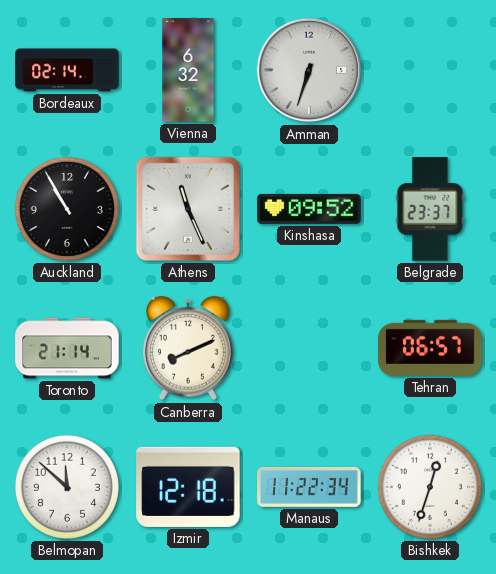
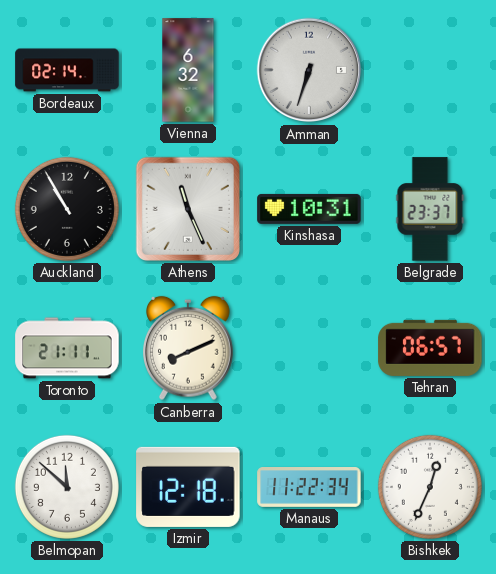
Kinshasa: 09:52 -> 10:31 (309, 209)
Toronto: 21:14 -> 21:11 (67, 348)
Bishkek: 12:33 -> 12:34 (430, 487)
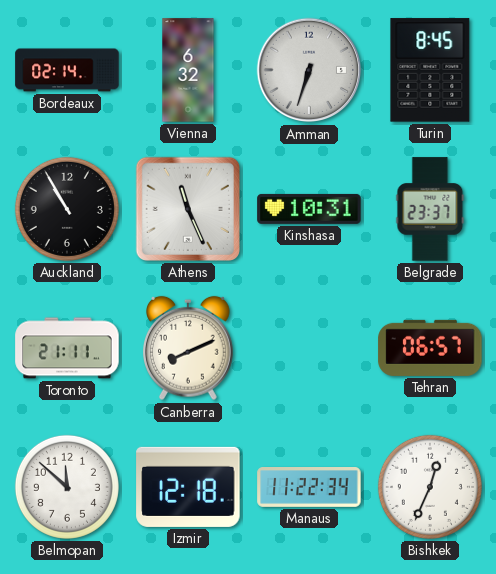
Turin: none -> 8:45 (430, 70)
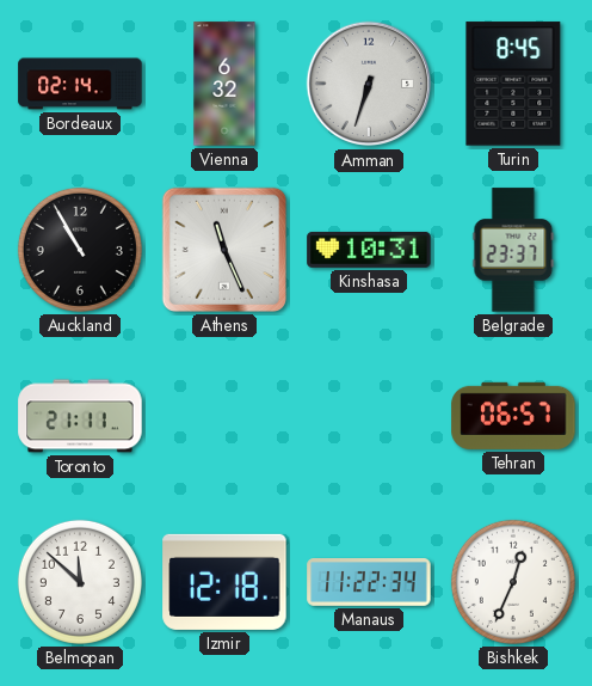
Canberra: 8:11 -> none (189, 348)
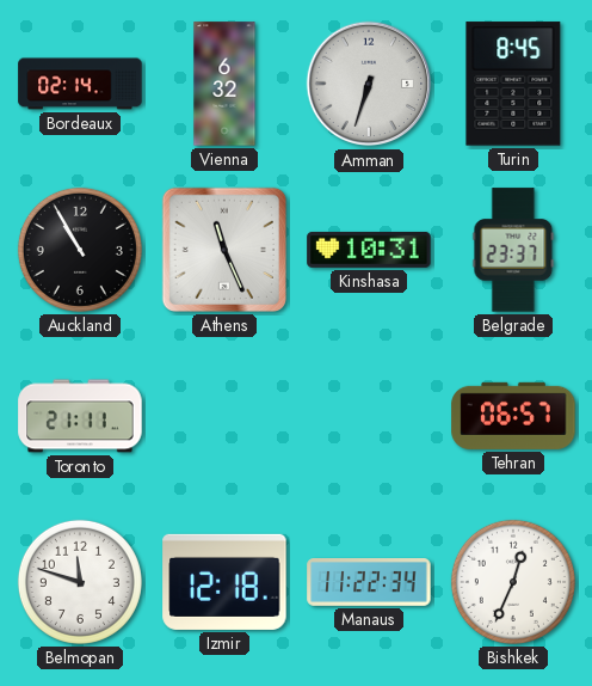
Belmopan: 11:52 -> 11:48 (80, 582)
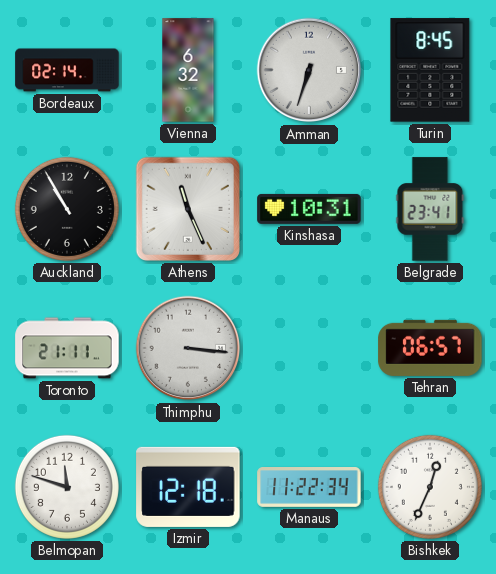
Belgrade: 23:37 -> 23:41 (430, 209)
Thimphu: none -> 3:16 (188, 348)
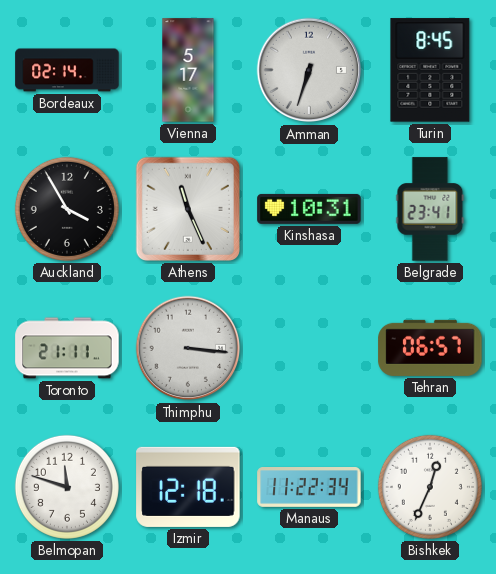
Vienna: 6:32 -> 5:17 (188, 70)
Auckland: 10:55 -> 3:55 (67, 209)
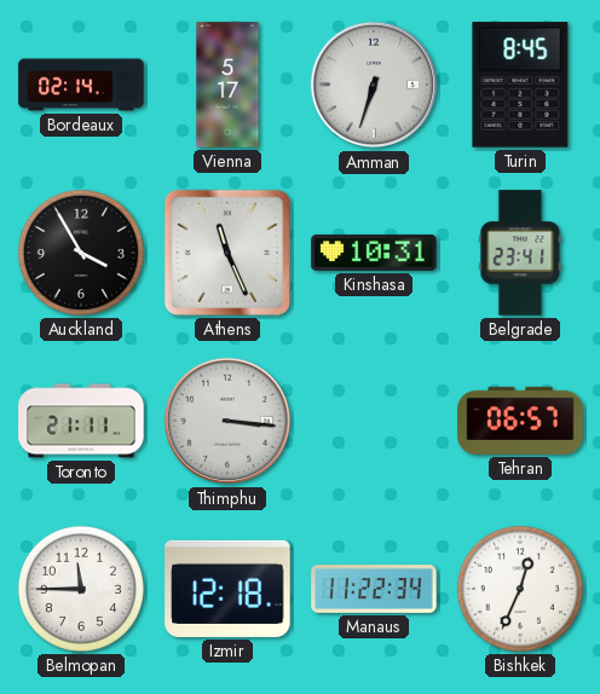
Belmopan: 11:48 -> 11:45 (81, 589)
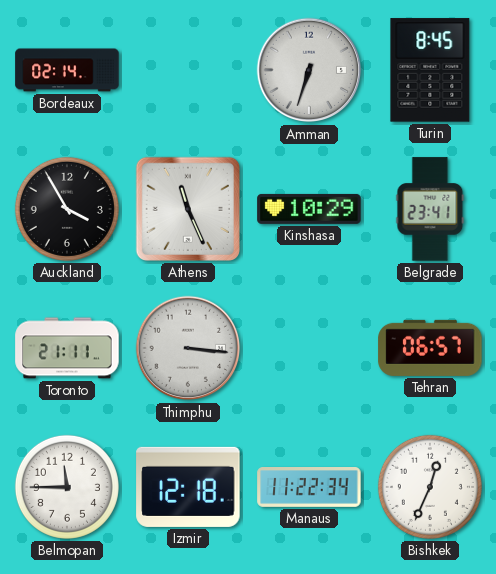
Vienna: 5:17 -> none (227, 85)
Kinshasa: 10:31 -> 10:29 (309, 209)
